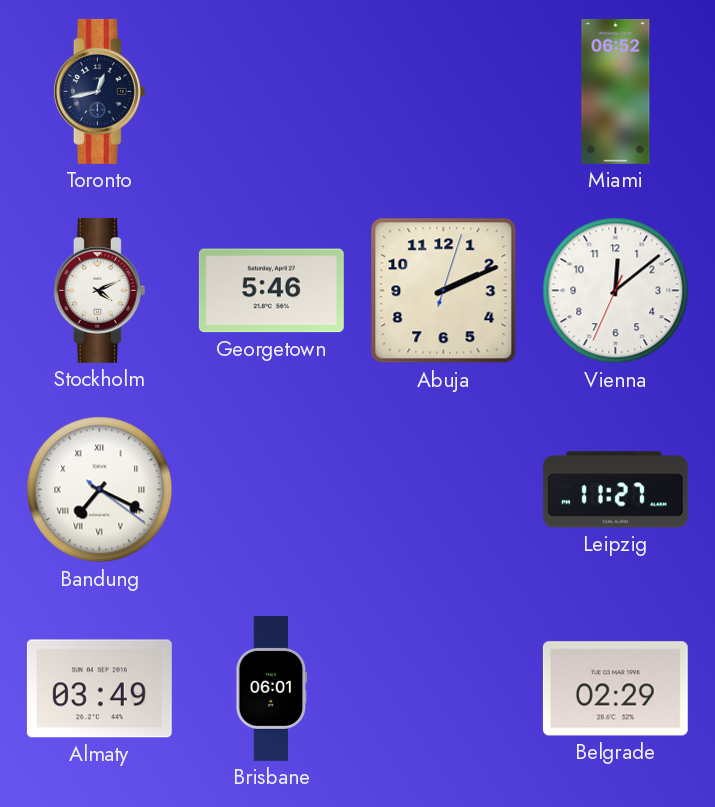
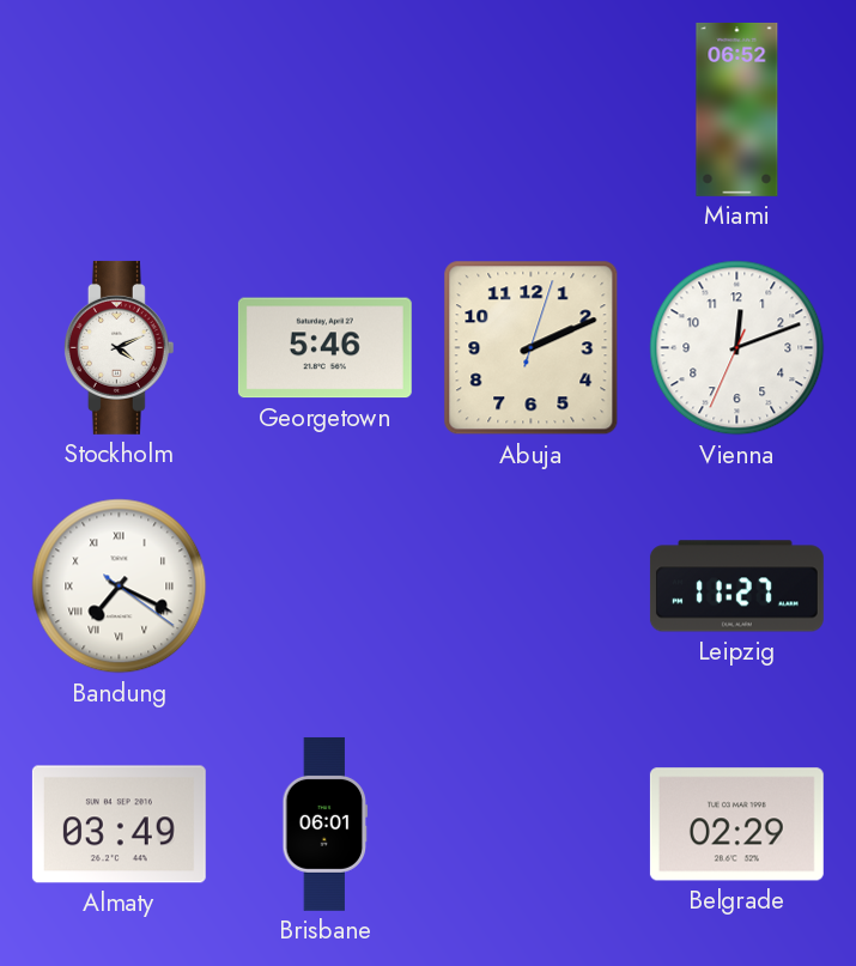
Toronto: 12:43 -> none (99, 91)
Vienna: 12:08 -> 12:11 (737, 348)
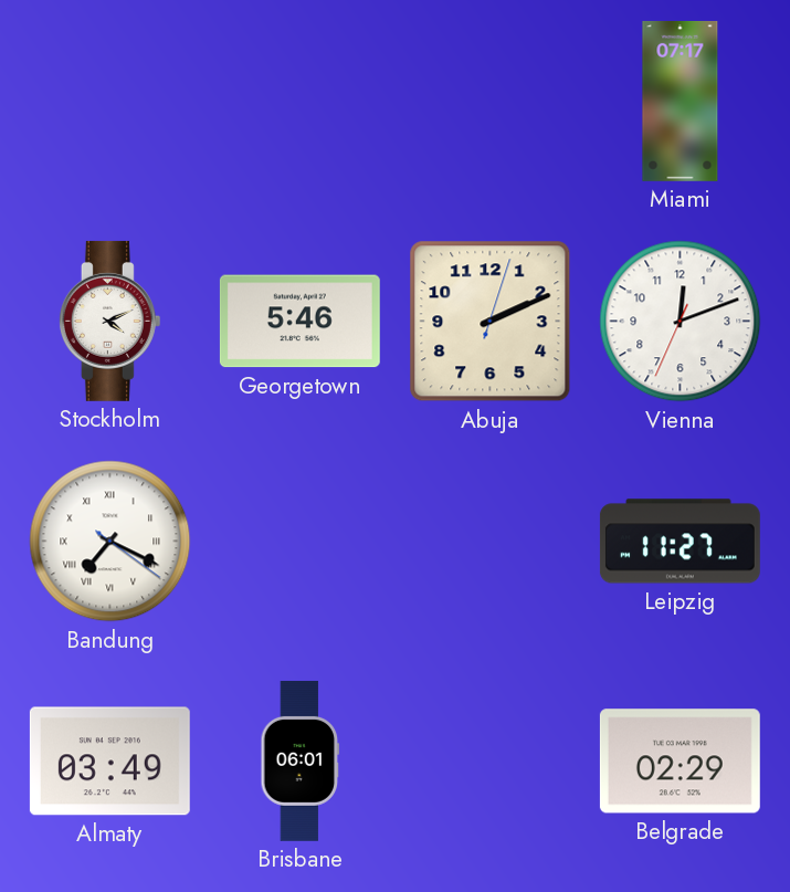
Miami: 06:52 -> 07:17 (681, 101)
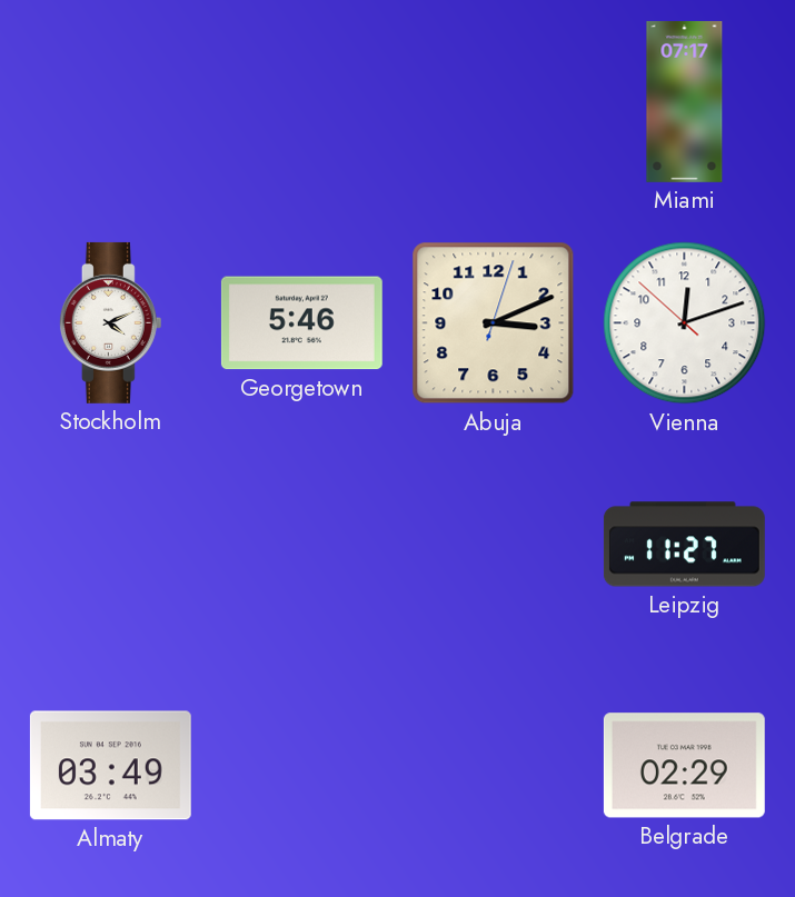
Abuja: 2:11 -> 3:11 (494, 323)
Vienna: 12:11:34 -> 12:11:52 (685, 323)
Bandung: 7:19 -> none (110, 542)
Brisbane: 06:01 -> none (301, 760)
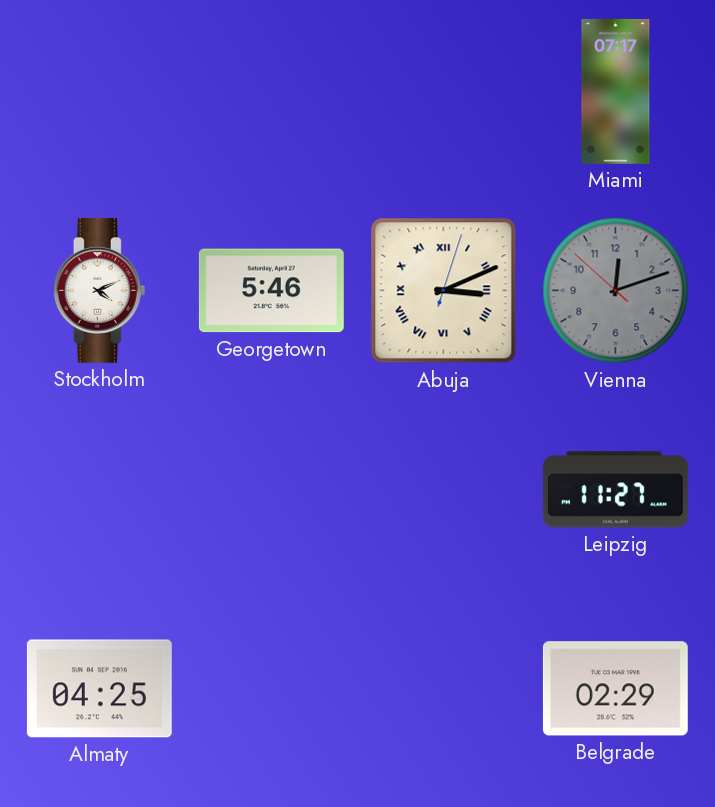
Abuja numerals: Arabic -> Roman (444, 291)
Vienna dial: white -> grey (616, 291)
Almaty: 03:49 -> 04:25 (99, 689)
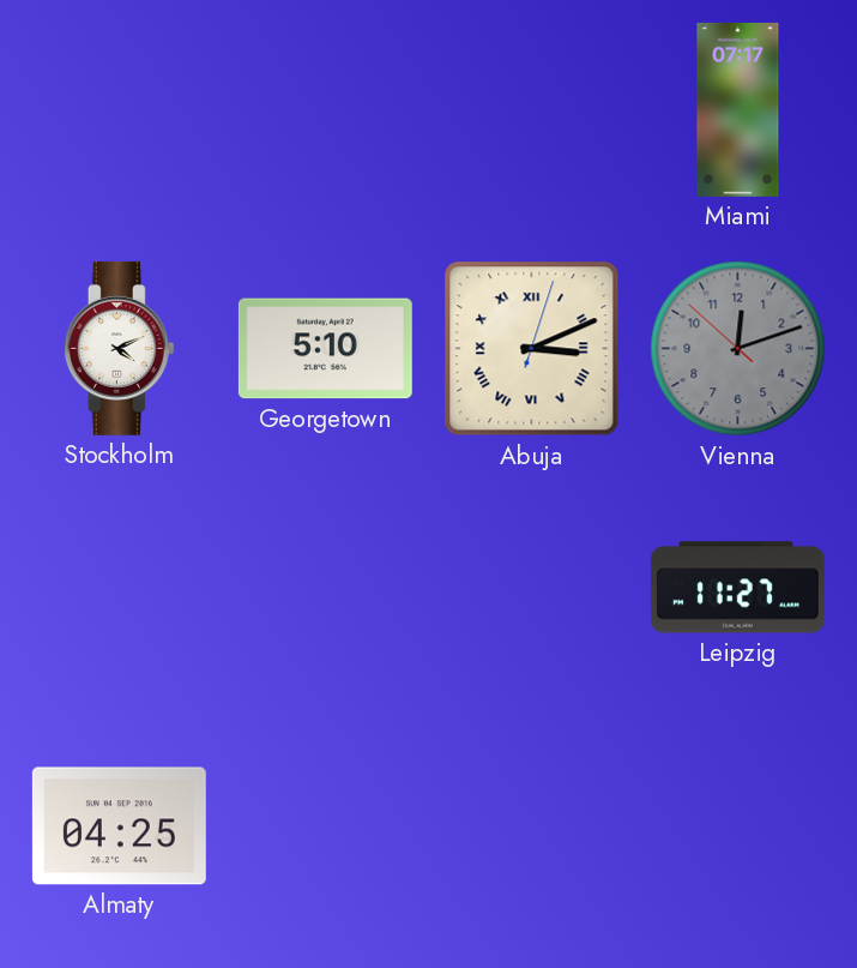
Georgetown: 5:46 -> 5:10 (325, 349)
Belgrade: 02:29 -> none (615, 689)
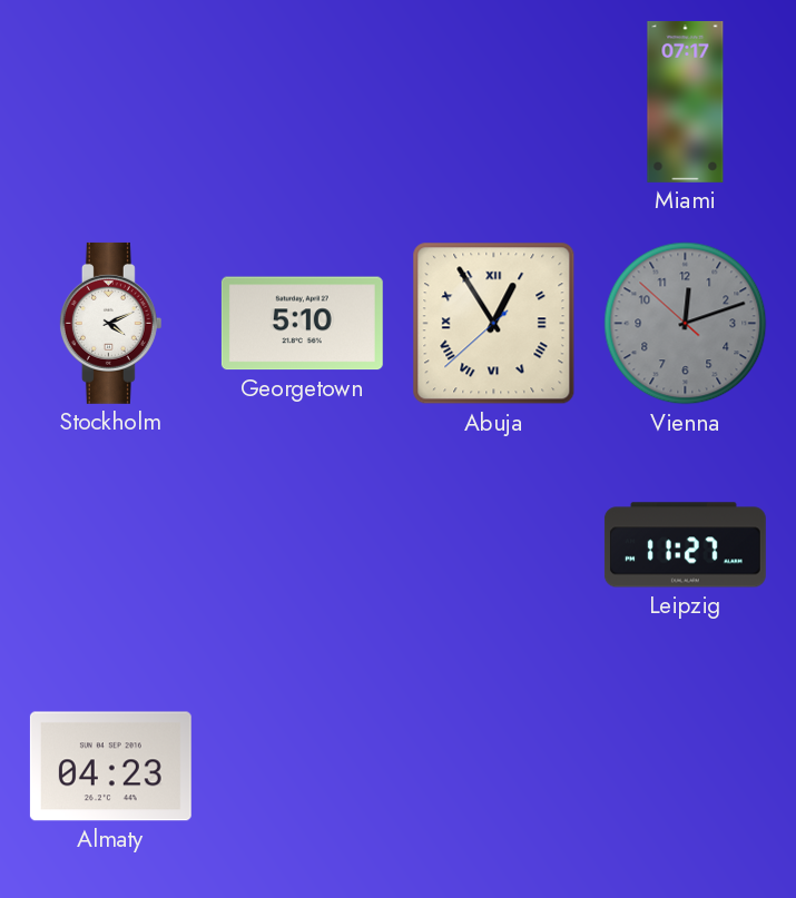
Abuja: 3:11 -> 12:54 (494, 324)
Almaty: 04:25 -> 04:23 (110, 767)
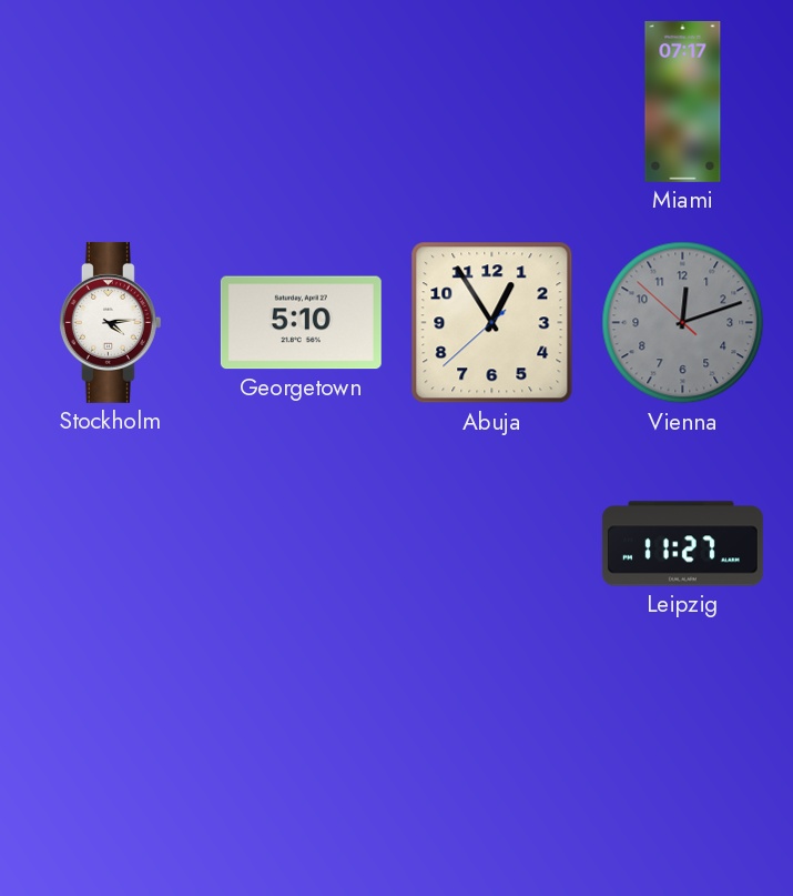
Stockholm: 4:11 -> 4:14 (110, 322)
Abuja numerals: Roman -> Arabic (492, 323)
Almaty: 04:23 -> none (110, 767)
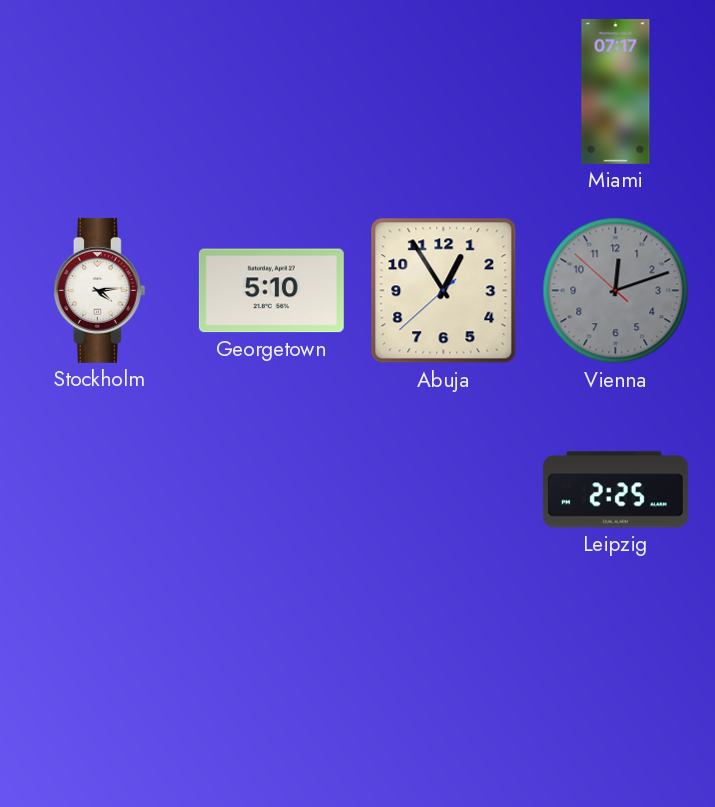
Leipzig: 11:27 -> 2:25 (615, 490)
